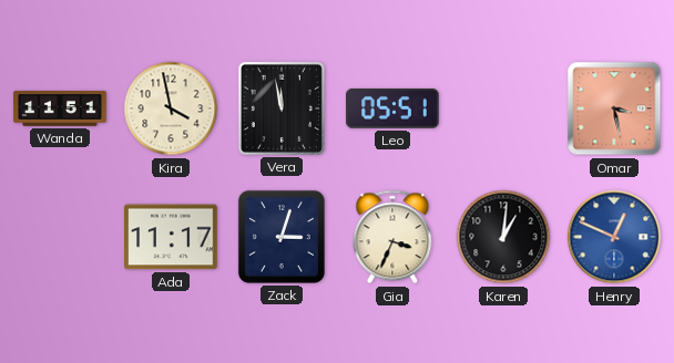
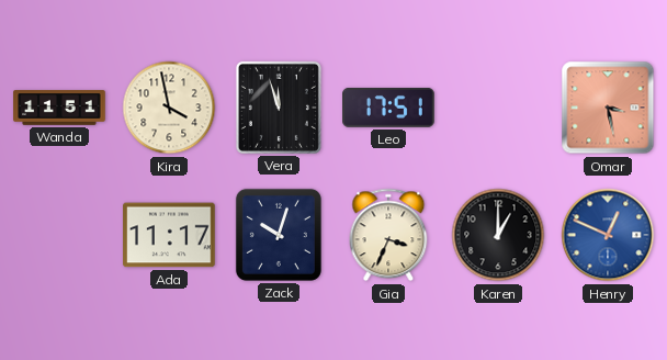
Vera: 11:58 -> 11:57 (279, 108)
Leo: 05:51 -> 17:51 (388, 108)
Zack: 3:03 -> 10:03 (279, 235)
Karen: 1:01 -> 1:00 (498, 235)
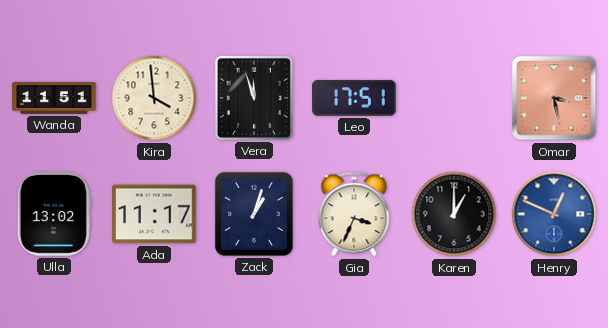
Kira: 3:58 -> 3:59 (154, 98)
Ulla: none -> 13:02 (54, 214)
Zack: 10:03 -> 1:03 (254, 214)
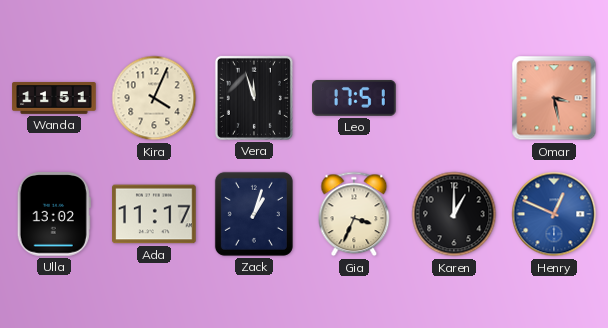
Kira: 3:59 -> 4:04 (154, 98)
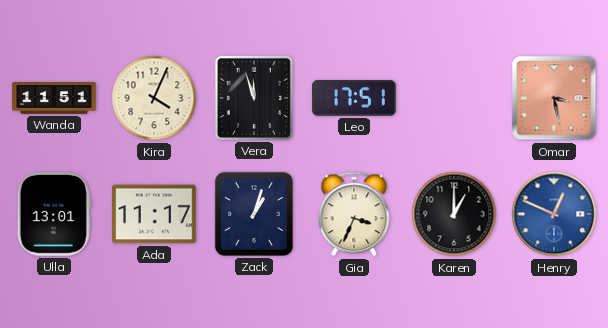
Ulla: 13:02 -> 13:01 (54, 214)
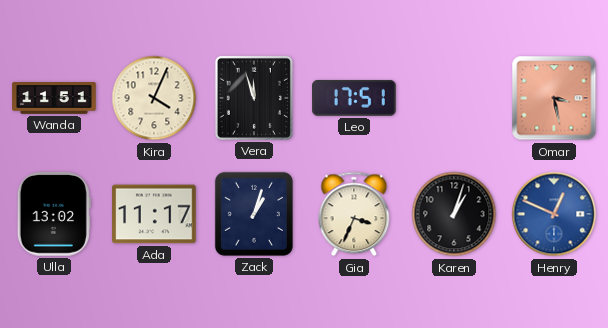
Ulla: 13:01 -> 13:02 (54, 214)
Karen: 1:00 -> 1:03 (454, 214)
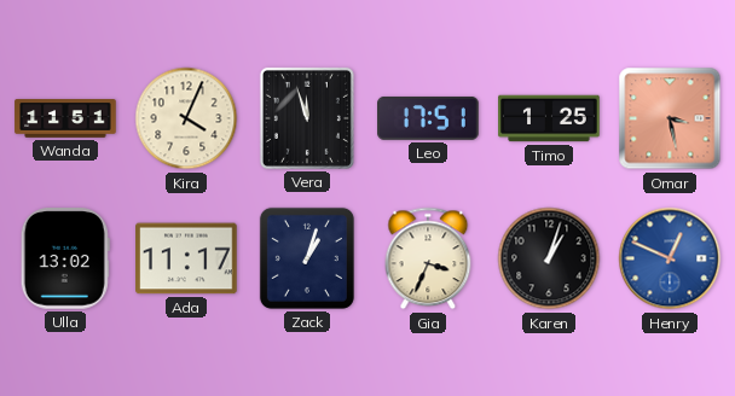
Timo: none -> 1:25 (549, 118)
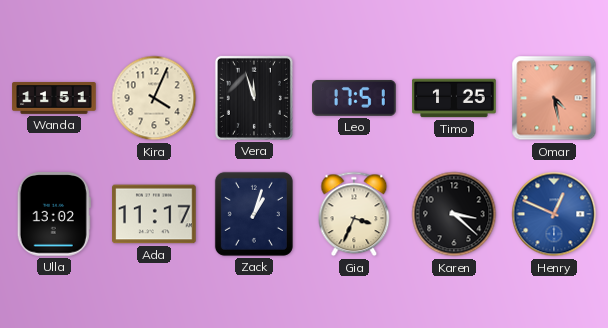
Omar: 3:28 -> 4:28 (554, 98)
Karen: 1:03 -> 3:22 (454, 214)
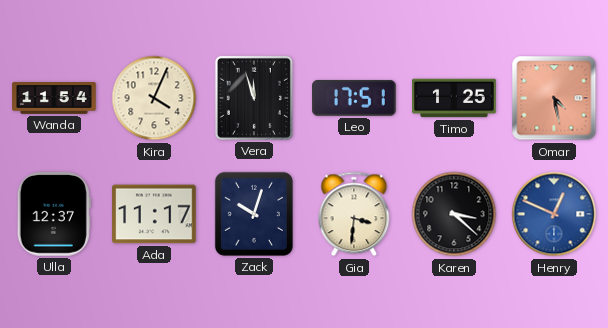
Wanda: 11:51 -> 11:54 (54, 98)
Ulla: 13:02 -> 12:37 (54, 214)
Zack: 1:03 -> 10:03 (254, 214)
Gia: 3:34 -> 3:31 (354, 214)
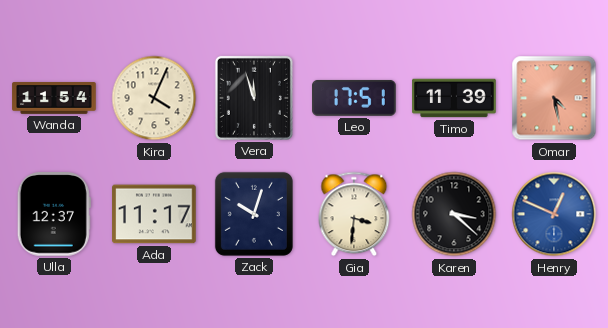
Timo: 1:25 -> 11:39 (454, 98)
